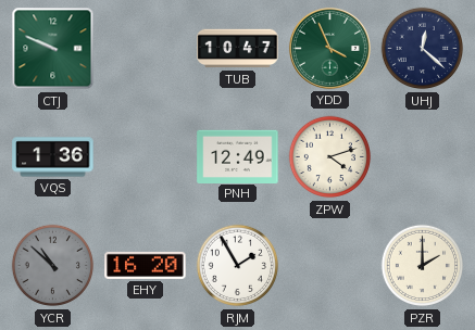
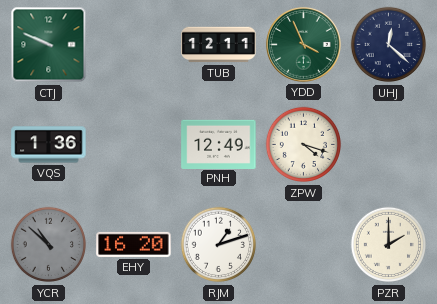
TUB: 10:47 -> 12:11 (219, 45)
ZPW: 4:12 -> 4:18 (304, 145)
RJM: 1:55 -> 1:12 (219, 245)
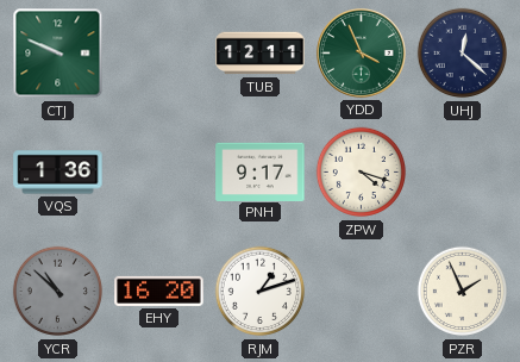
PNH: 12:49 -> 9:17 (261, 171)
PZR: 2:00 -> 1:56 (463, 292)
